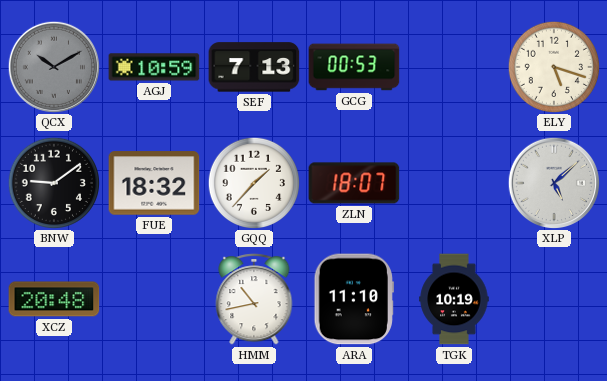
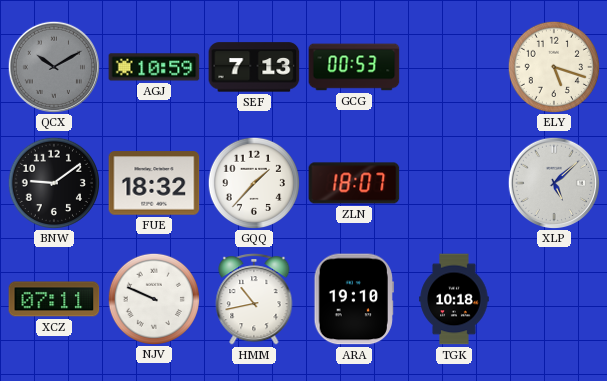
XCZ: 20:48 -> 07:11 (54, 299)
NJV: none -> 9:49 (153, 298)
ARA: 11:10 -> 19:10 (354, 299)
TGK: 10:19 -> 10:18 (454, 299)
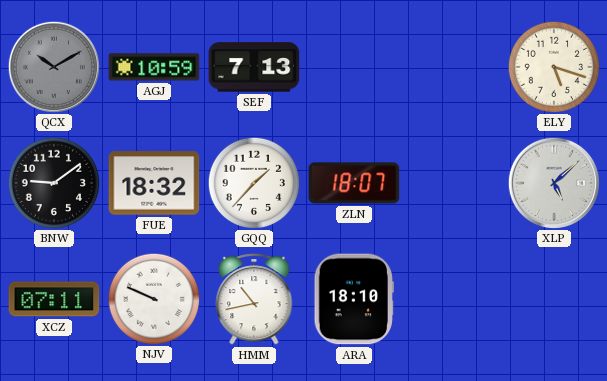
GCG: 00:53 -> none (354, 67)
ARA: 19:10 -> 18:10 (354, 299)
TGK: 10:18 -> none (454, 299)
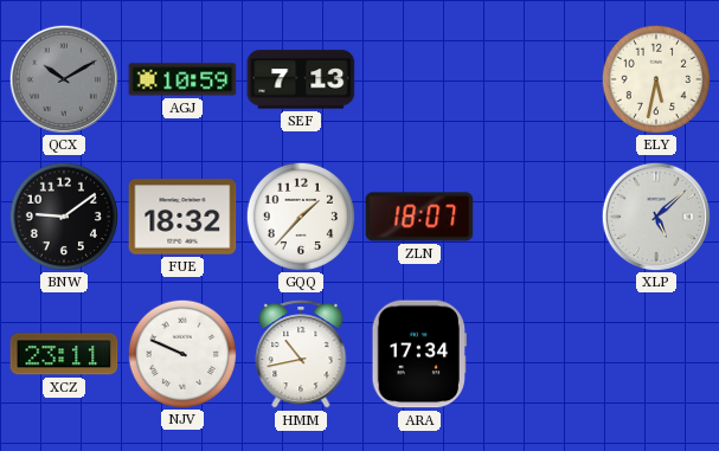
ELY: 5:18 -> 5:32 (655, 78)
XCZ: 07:11 -> 23:11 (64, 354)
ARA: 18:10 -> 17:34 (419, 354)
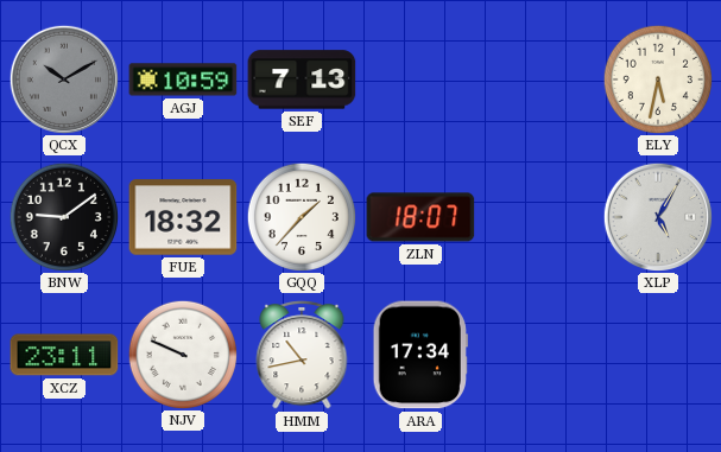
XLP: 5:08 -> 5:05 (657, 216)
